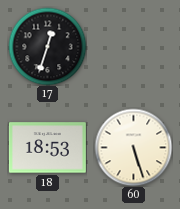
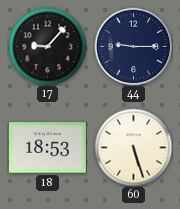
17: 12:33 -> 9:07 (47, 46)
44: none -> 9:15 (133, 46)
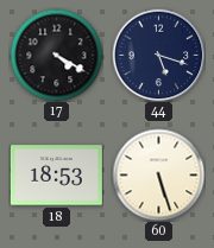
17: 9:07 -> 4:20 (56, 55)
44: 9:15 -> 5:18 (158, 55)
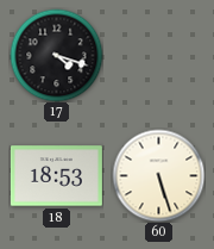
17: 4:20 -> 4:18 (56, 55)
44: 5:18 -> none (158, 55)
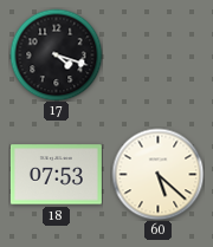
18: 18:53 -> 07:53 (56, 175)
60: 5:27 -> 5:22 (157, 174)
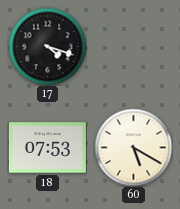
60: 5:22 -> 5:20 (133, 147)
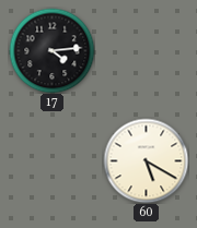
17: 4:18 -> 4:14 (51, 50)
18: 07:53 -> none (47, 148)
